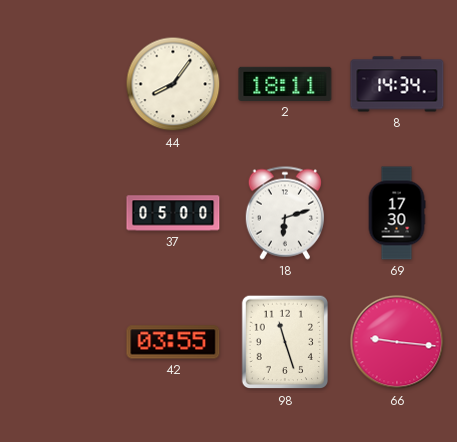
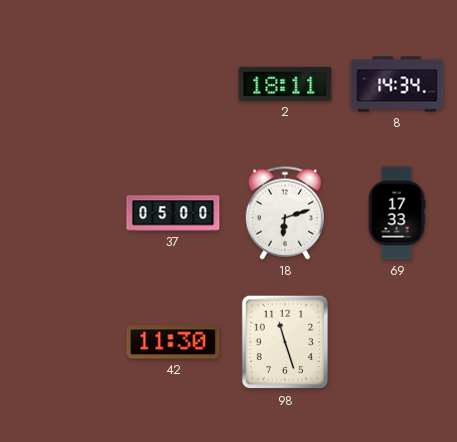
44: 8:06 -> none (173, 84)
69: 17:30 -> 17:33 (397, 213)
42: 03:55 -> 11:30 (173, 342)
66: 9:16 -> none (397, 342)
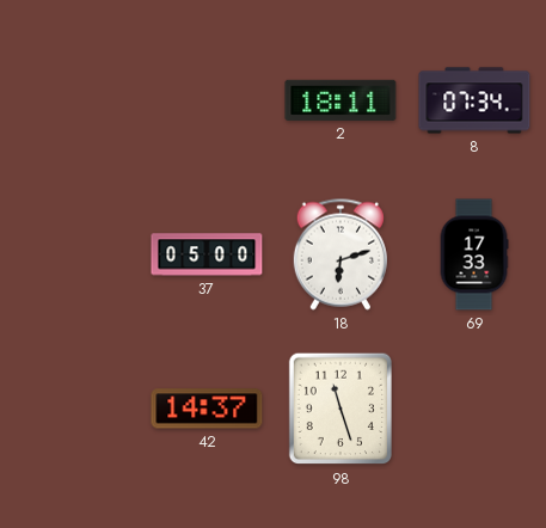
8: 14:34 -> 07:34 (474, 100)
42: 11:30 -> 14:37 (207, 409)
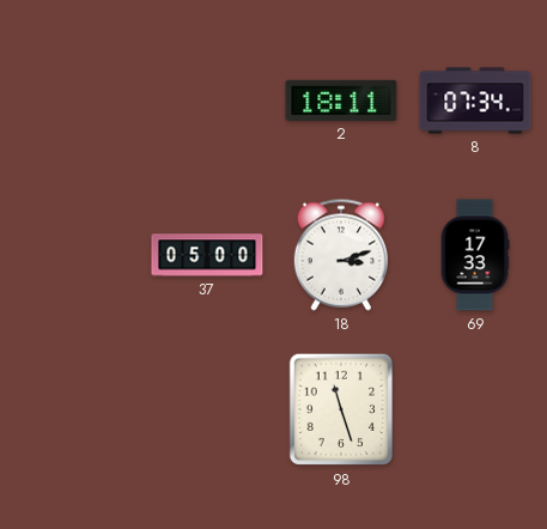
18: 6:12 -> 3:12 (341, 255)
42: 14:37 -> none (207, 409)
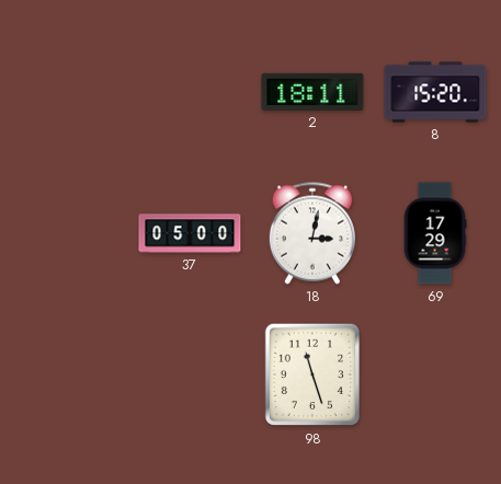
8: 07:34 -> 15:20 (435, 92)
18: 3:12 -> 3:02 (312, 233)
69: 17:33 -> 17:29 (435, 233)
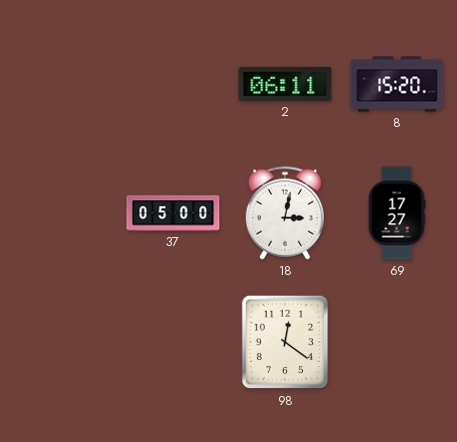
2: 18:11 -> 06:11 (285, 84)
69: 17:29 -> 17:27 (397, 213)
98: 11:27 -> 12:21 (284, 342)
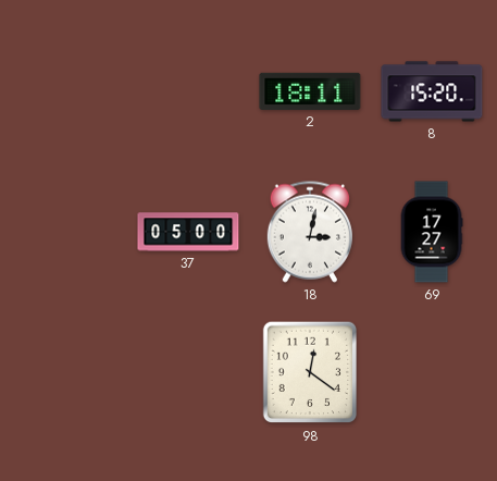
2: 06:11 -> 18:11 (310, 91)
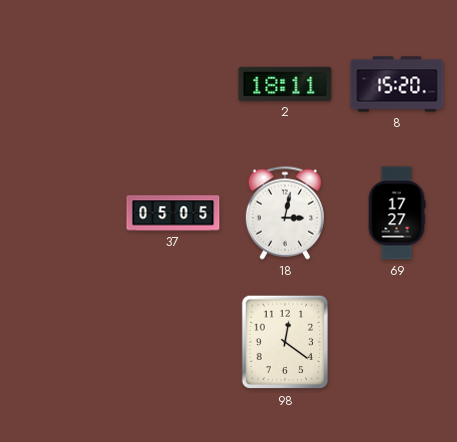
37: 05:00 -> 05:05 (173, 213)
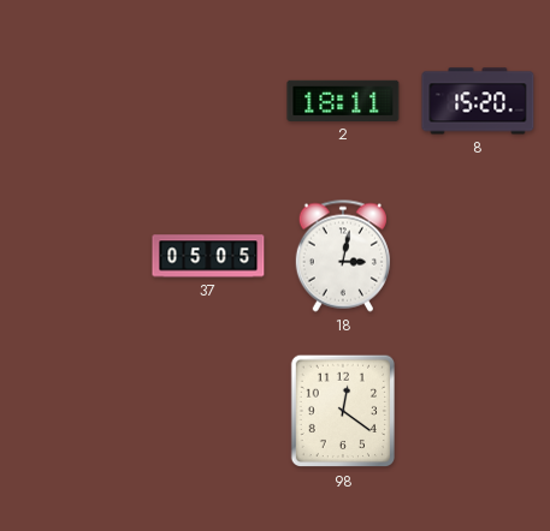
69: 17:27 -> none (397, 213)
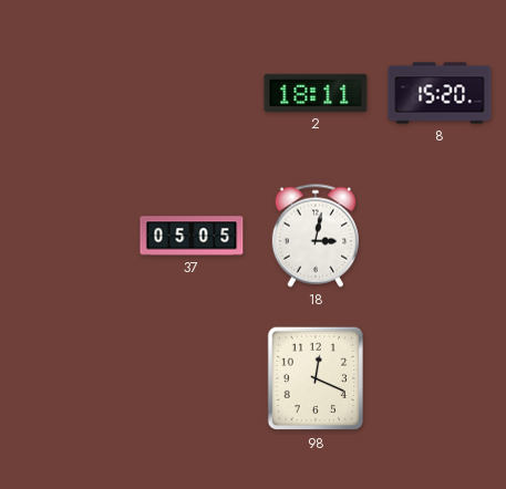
98: 12:21 -> 12:19 (314, 378)
